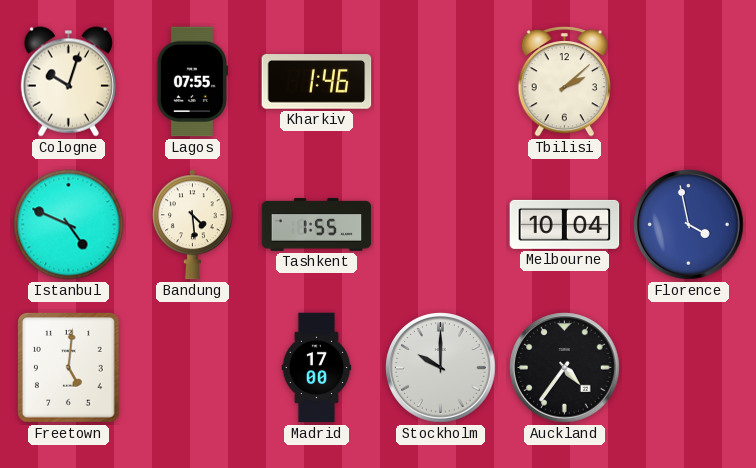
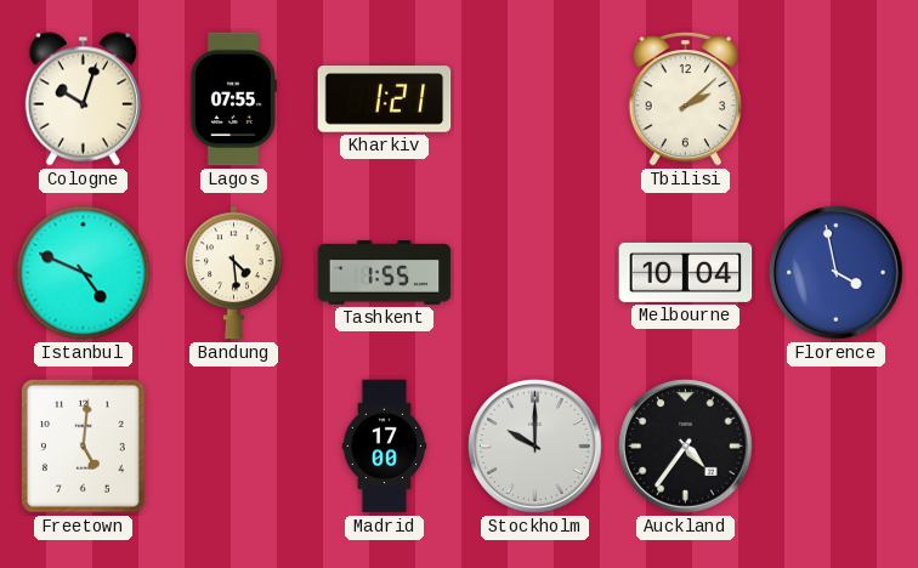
Kharkiv: 1:46 -> 1:21 (385, 100)
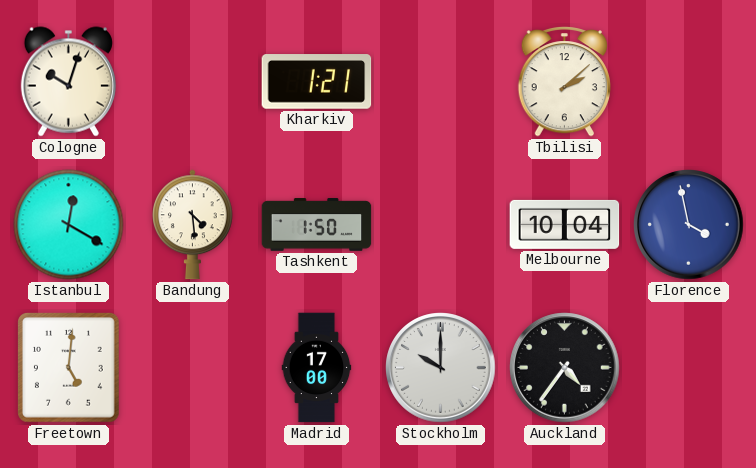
Lagos: 07:55 -> none (233, 100)
Istanbul: 4:49 -> 12:20 (69, 225)
Tashkent: 1:55 -> 1:50 (317, 225)
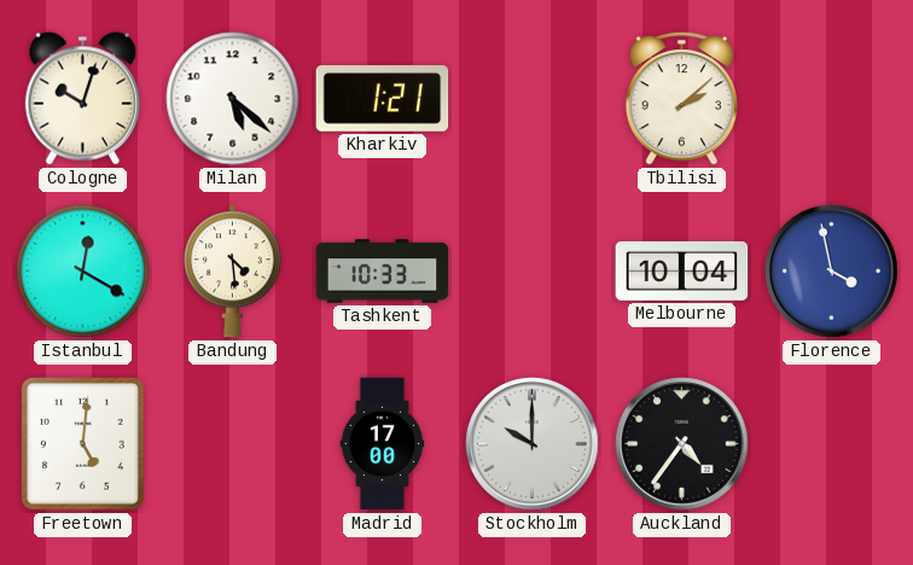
Milan: none -> 5:22 (233, 99)
Tashkent: 1:50 -> 10:33 (383, 272)
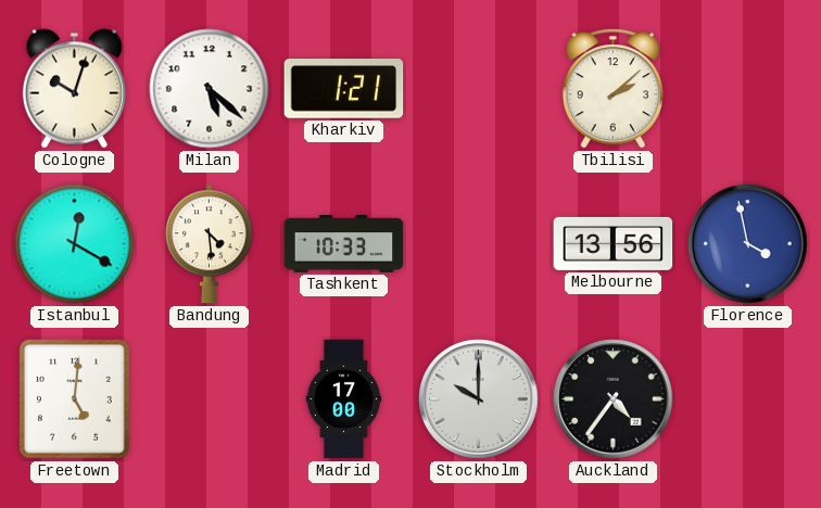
Melbourne: 10:04 -> 13:56 (614, 243)
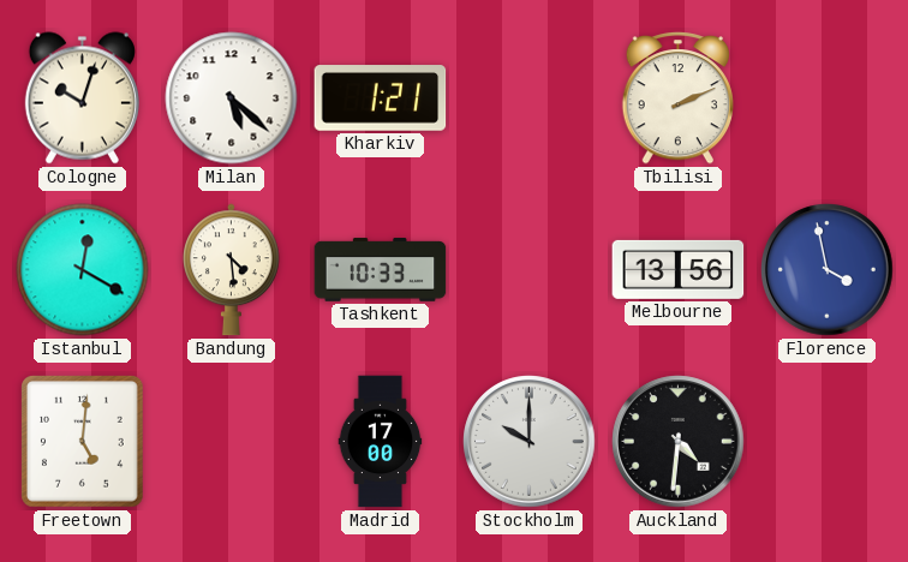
Tbilisi: 2:08 -> 2:11 (677, 98)
Auckland: 4:36 -> 4:31 (679, 442)
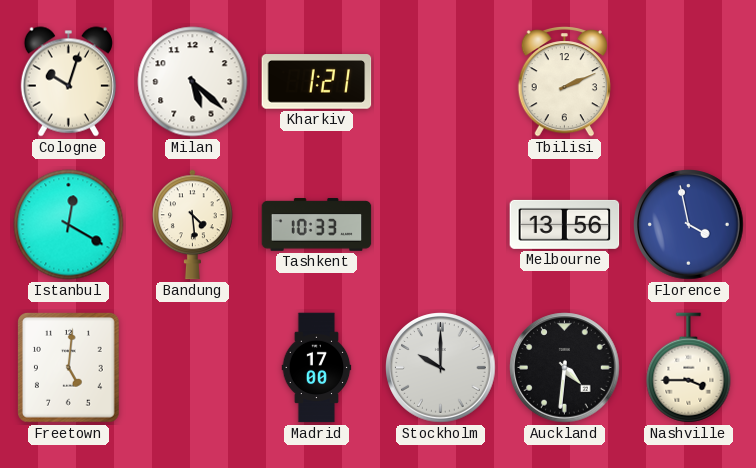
Nashville: none -> 3:45 (689, 368)
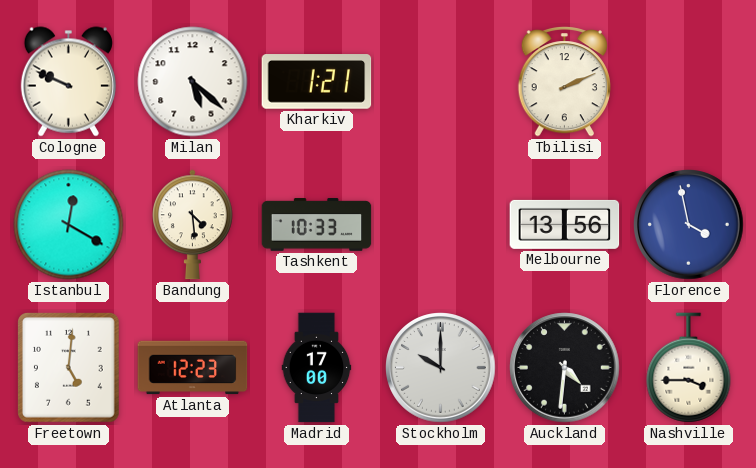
Cologne: 10:03 -> 9:49 (68, 82)
Atlanta: none -> 12:23 (193, 368)
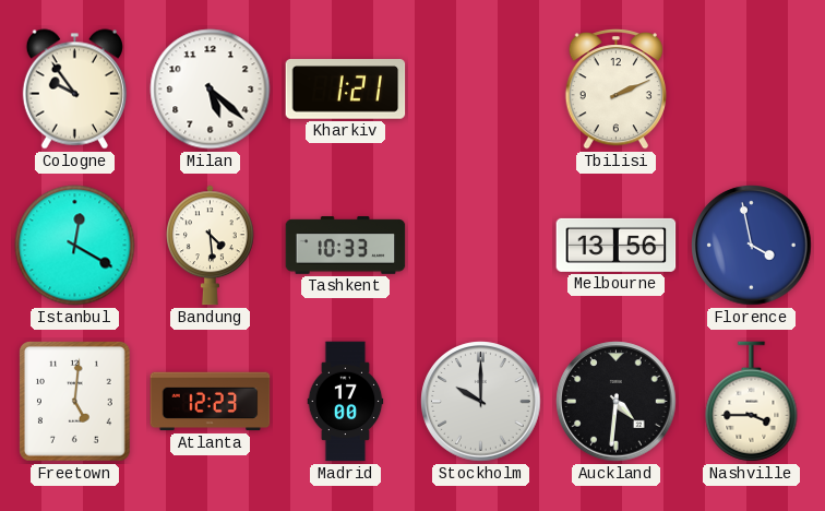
Cologne: 9:49 -> 9:54 (74, 90)
